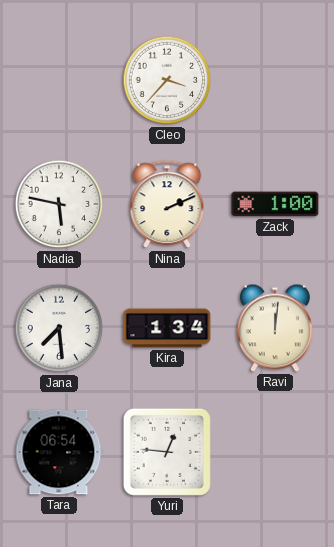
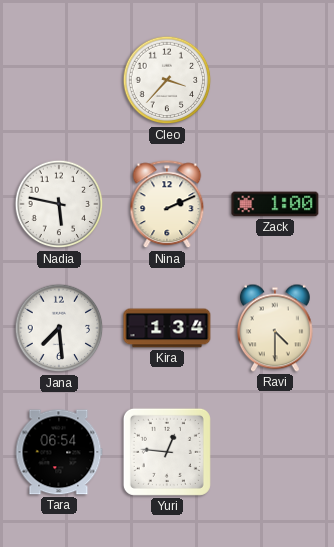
Ravi: 12:01 -> 4:30 (275, 328)
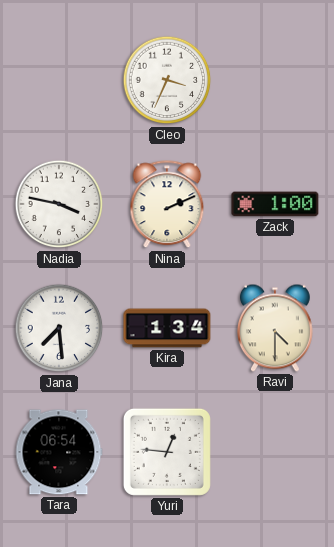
Cleo: 3:37 -> 3:34 (167, 80)
Nadia: 5:47 -> 3:47 (59, 204)
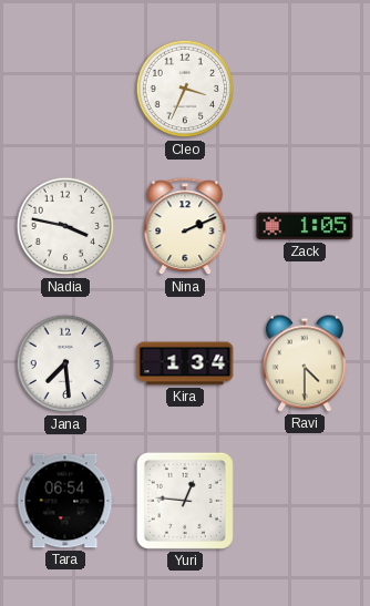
Zack: 1:00 -> 1:05 (305, 226)
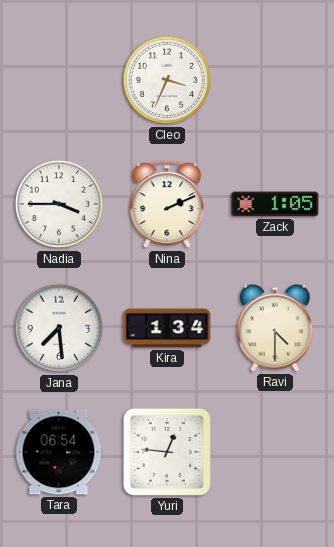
Nadia: 3:47 -> 3:45 (59, 204)
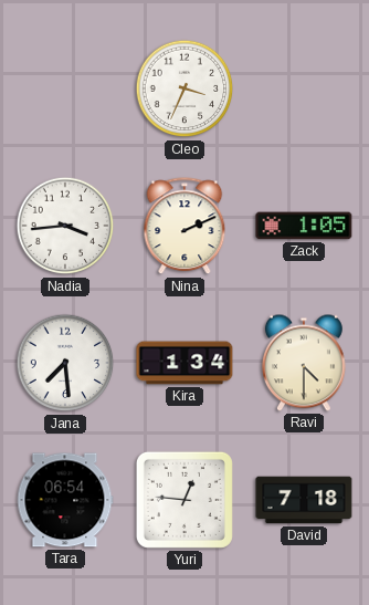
Nadia: 3:45 -> 3:44 (65, 226)
David: none -> 7:18 (304, 500)
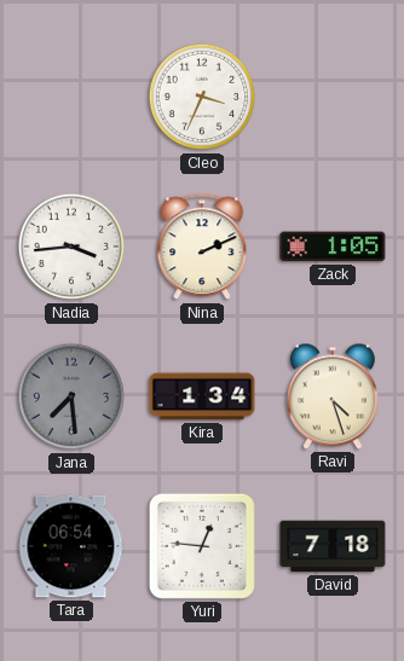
Jana dial: white -> grey (71, 396)
Ravi: 4:30 -> 4:27 (333, 396)
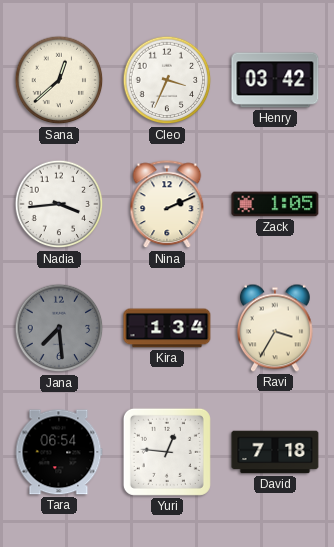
Sana: none -> 12:38 (59, 80)
Henry: none -> 03:42 (275, 80)
Ravi: 4:27 -> 3:35 (275, 328)
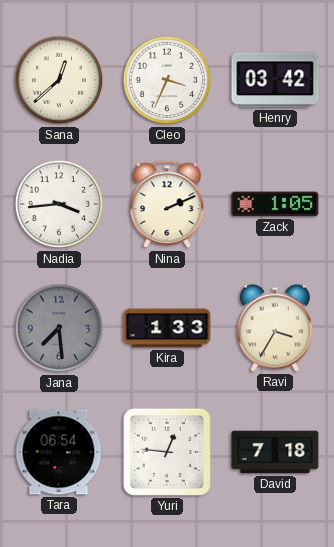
Kira: 1:34 -> 1:33 (167, 328)
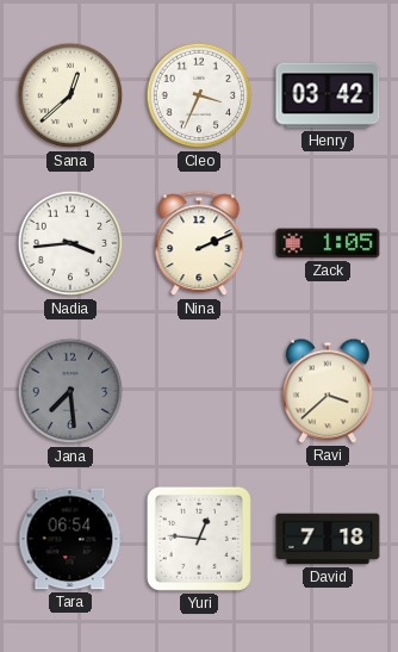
Kira: 1:33 -> none (167, 328)
Ravi: 3:35 -> 3:38 (328, 391)
